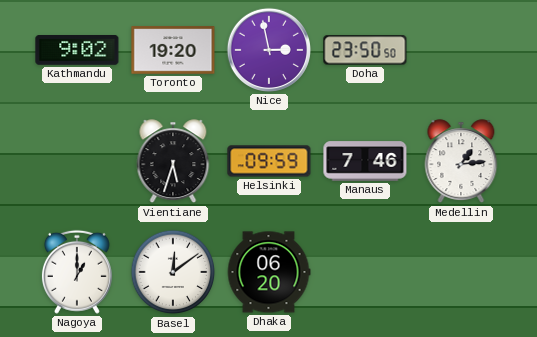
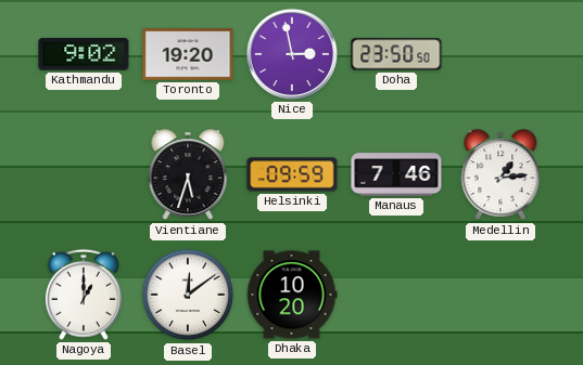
Dhaka: 06:20 -> 10:20 (292, 295)
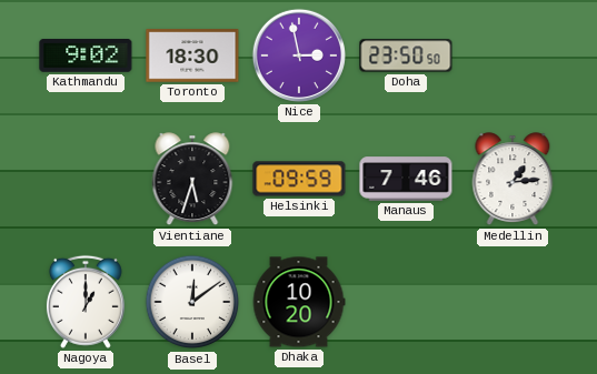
Toronto: 19:20 -> 18:30 (192, 55)
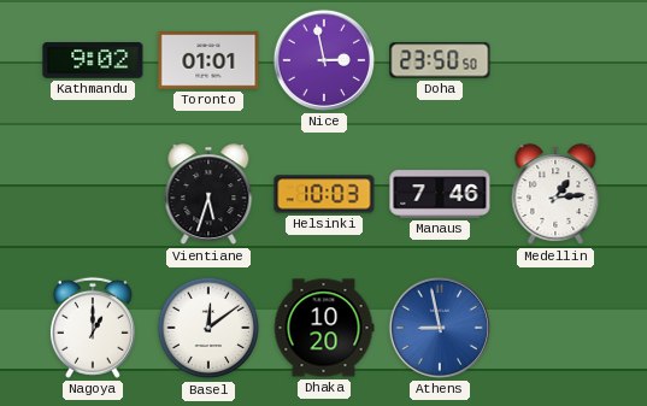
Toronto: 18:30 -> 01:01 (208, 60)
Helsinki: 09:59 -> 10:03 (324, 194)
Athens: none -> 8:58 (440, 328)
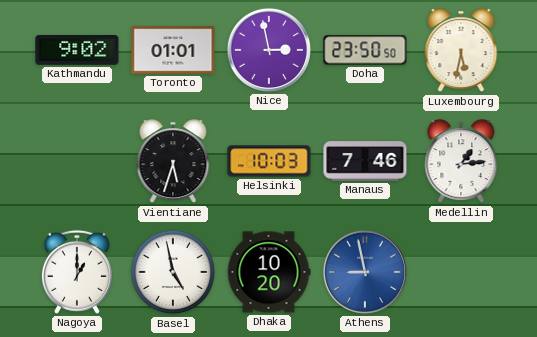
Luxembourg: none -> 5:32 (461, 51)
Basel: 12:09 -> 4:58 (173, 272)
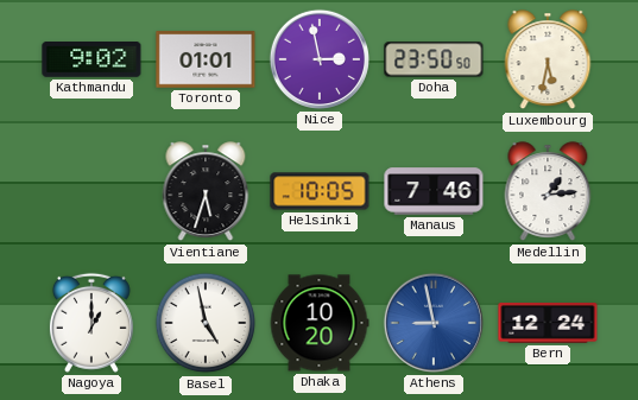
Helsinki: 10:03 -> 10:05 (320, 191)
Bern: none -> 12:24 (548, 323)
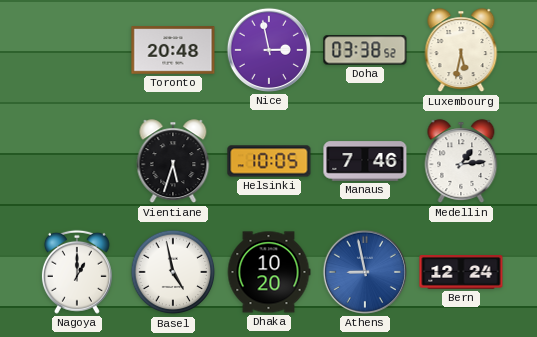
Kathmandu: 9:02 -> none (91, 61)
Toronto: 01:01 -> 20:48 (173, 50)
Doha: 23:50 -> 03:38 (365, 50)
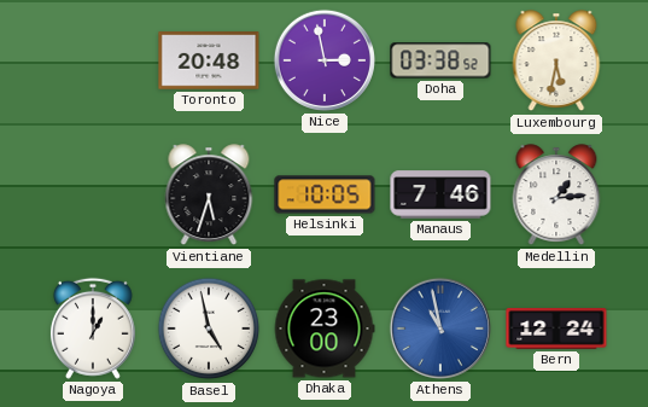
Dhaka: 10:20 -> 23:00 (325, 328)
Athens: 8:58 -> 10:58 (440, 328)
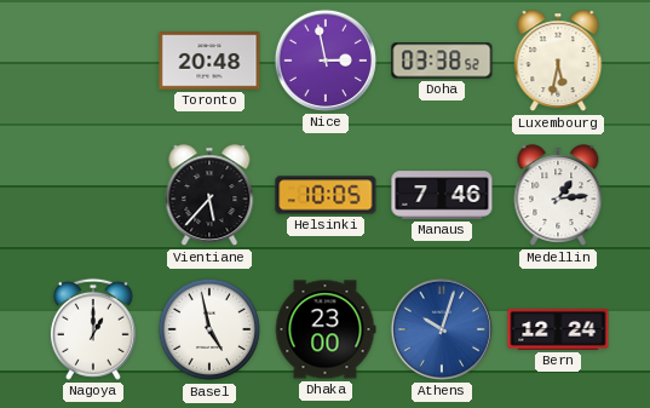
Vientiane: 5:33 -> 5:37 (209, 196)
Athens: 10:58 -> 10:03 (442, 329)
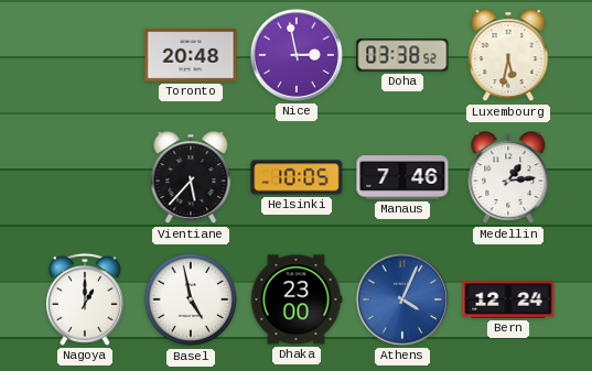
Athens: 10:03 -> 4:04 (402, 299)
